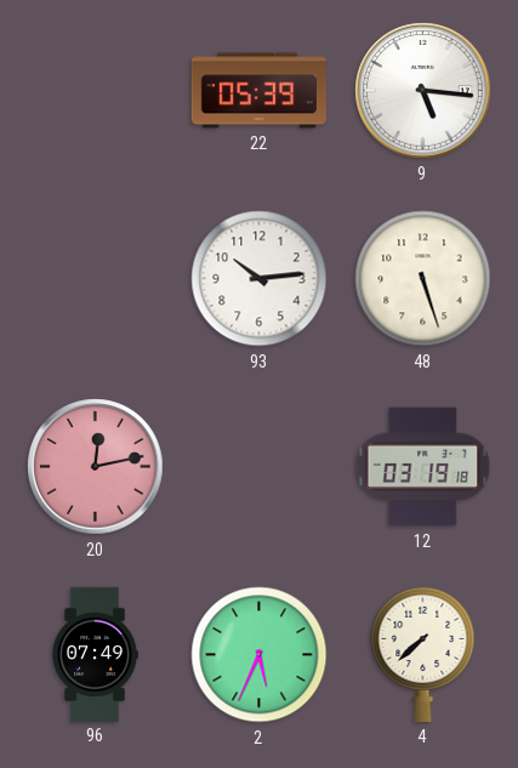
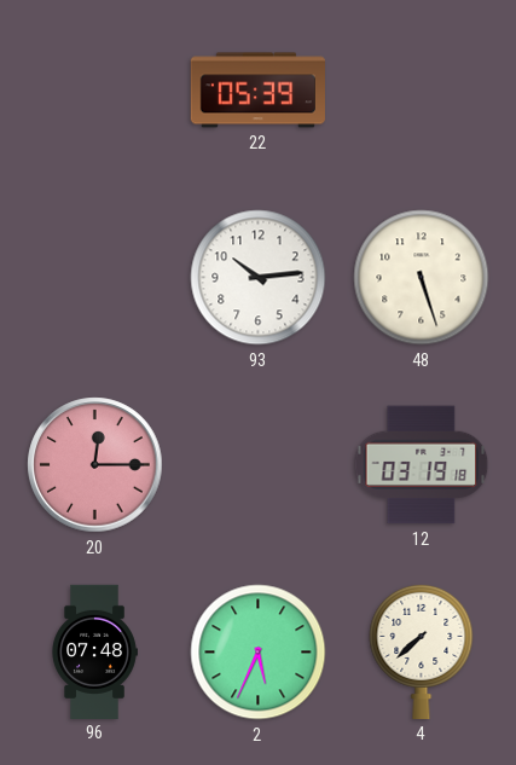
9: 5:16 -> none (423, 91)
20: 12:13 -> 12:15 (95, 465)
96: 07:49 -> 07:48 (94, 651)
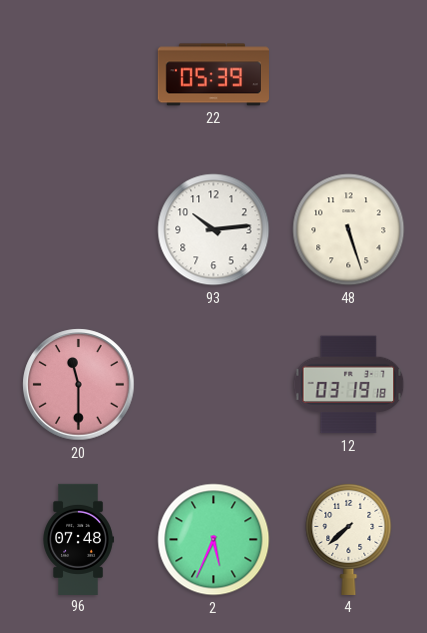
20: 12:15 -> 11:30 (79, 385)
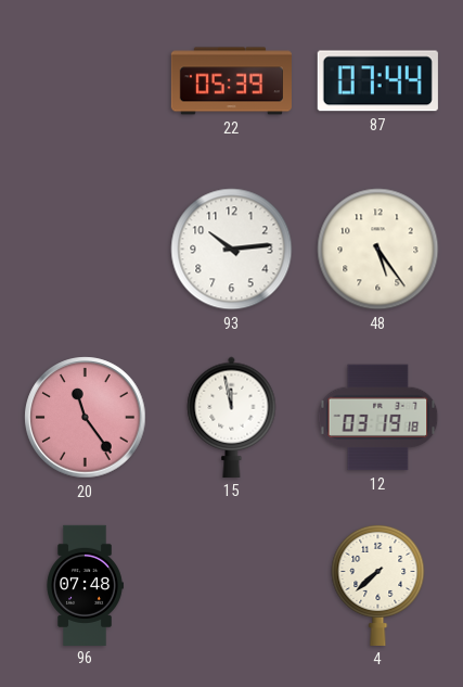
87: none -> 07:44 (377, 81)
48: 5:27 -> 5:24 (378, 250)
20: 11:30 -> 11:24 (86, 418)
15: none -> 11:58 (232, 417)
2: 5:34 -> none (214, 540)
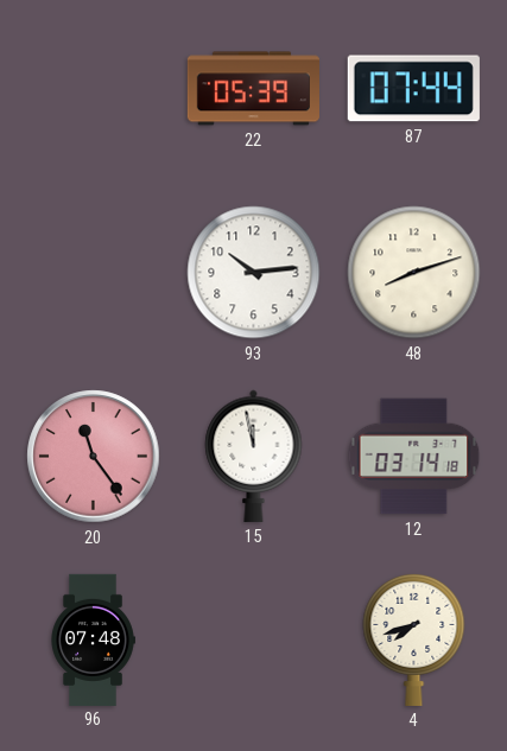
48: 5:24 -> 8:12 (414, 273)
12: 03:19 -> 03:14 (414, 457)
4: 7:38 -> 7:42 (414, 639)
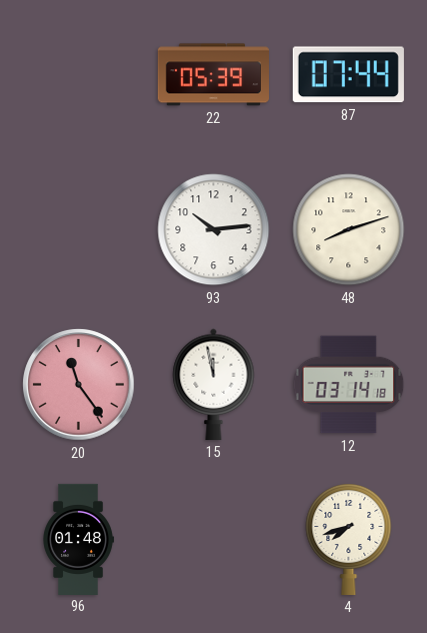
96: 07:48 -> 01:48 (78, 539)
